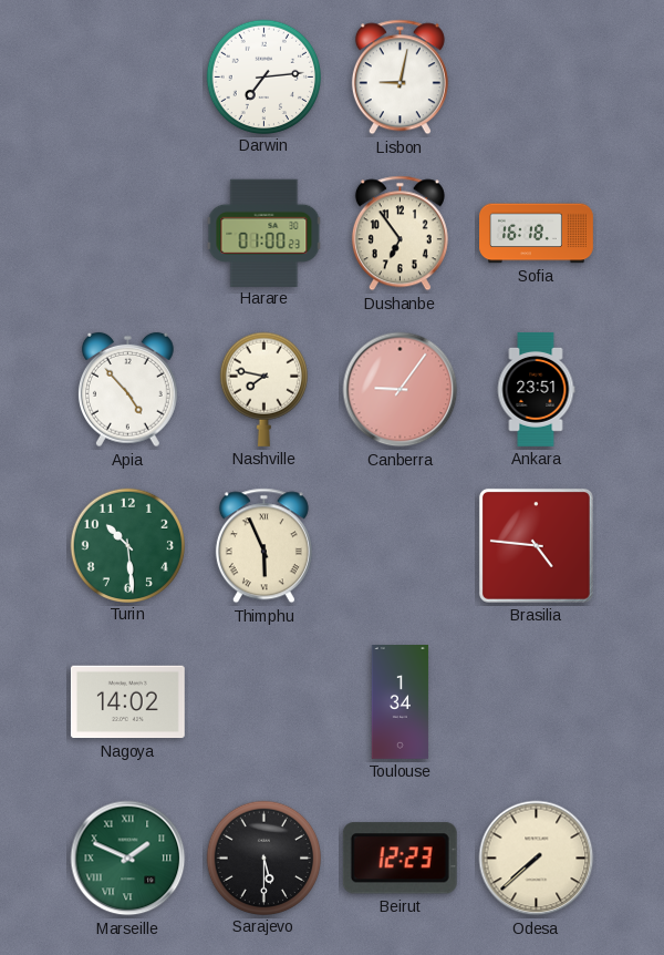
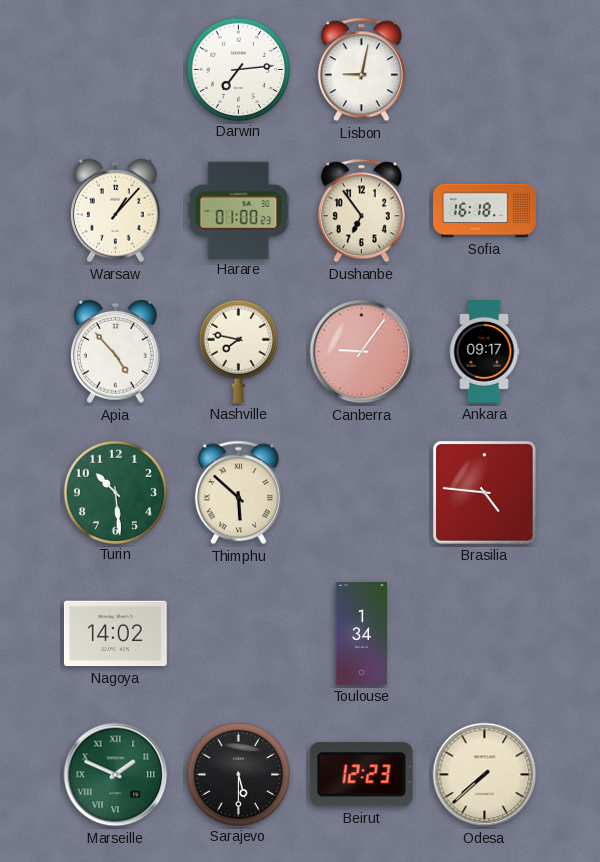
Warsaw: none -> 1:07 (115, 211)
Ankara: 23:51 -> 09:17 (484, 351)
Thimphu: 5:56 -> 5:52 (238, 493)
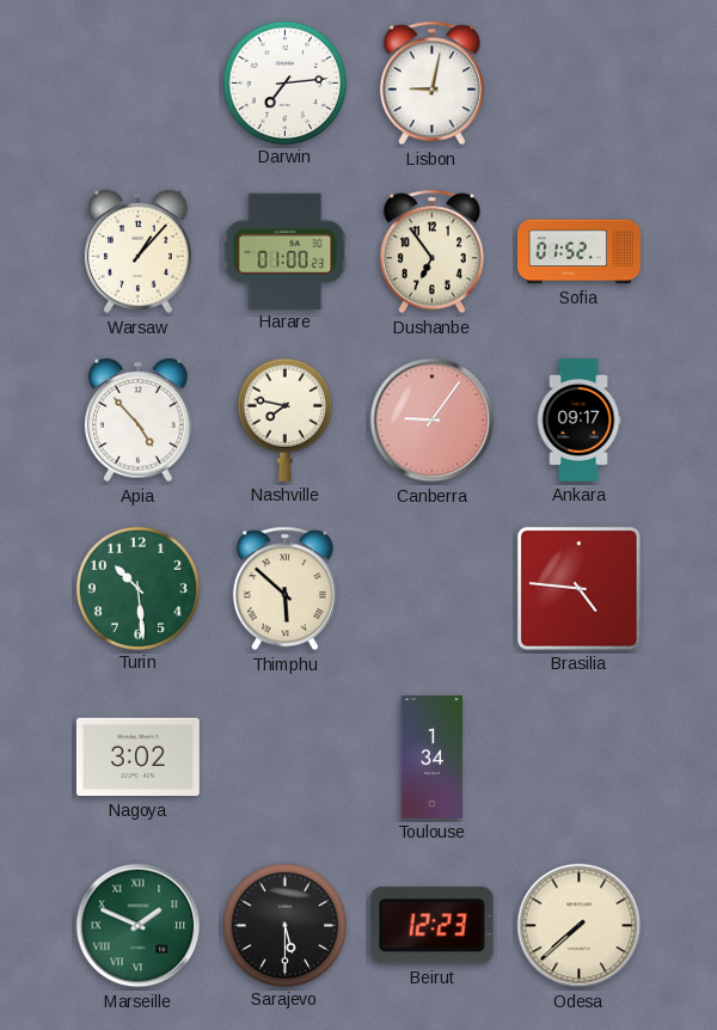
Sofia: 16:18 -> 01:52 (580, 252)
Nagoya: 14:02 -> 3:02 (137, 758)
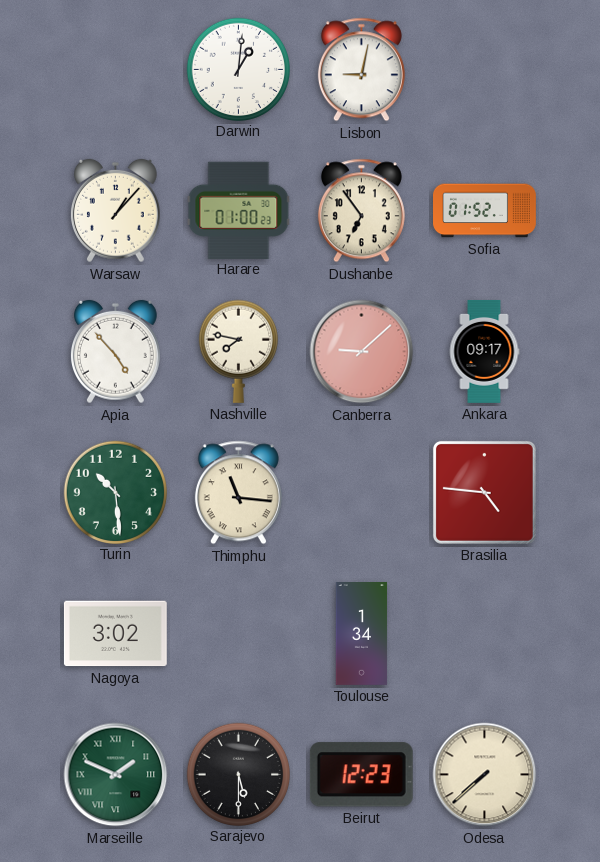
Darwin: 7:14 -> 1:01 (238, 69)
Canberra: 9:06 -> 9:08 (362, 352)
Thimphu: 5:52 -> 11:16 (238, 493)
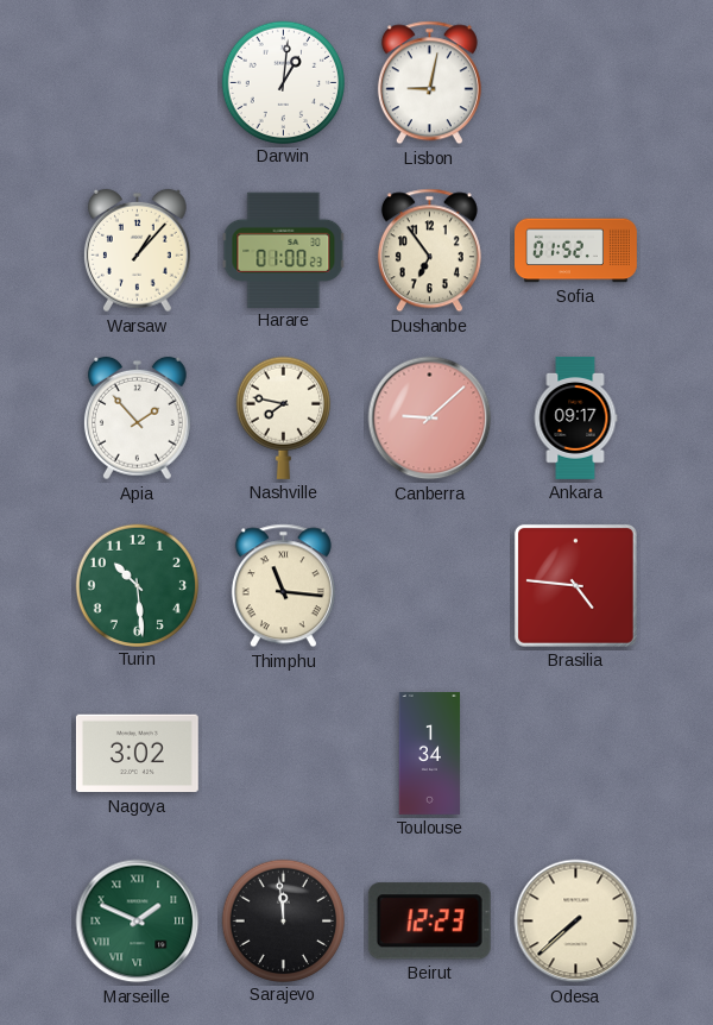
Apia: 4:53 -> 1:53 (137, 419)
Sarajevo: 5:30 -> 11:59 (283, 920)
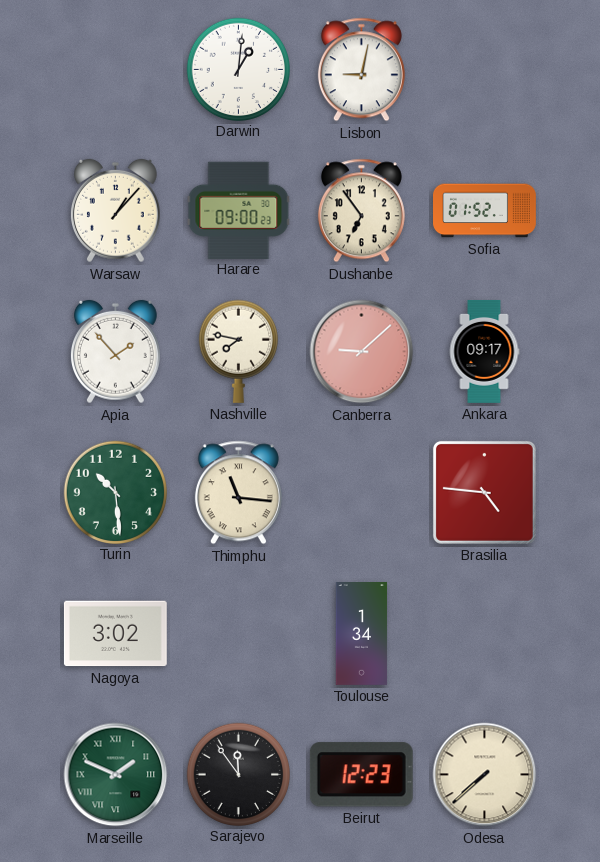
Harare: 01:00 -> 09:00 (239, 210)
Sarajevo: 11:59 -> 11:54 (238, 774)
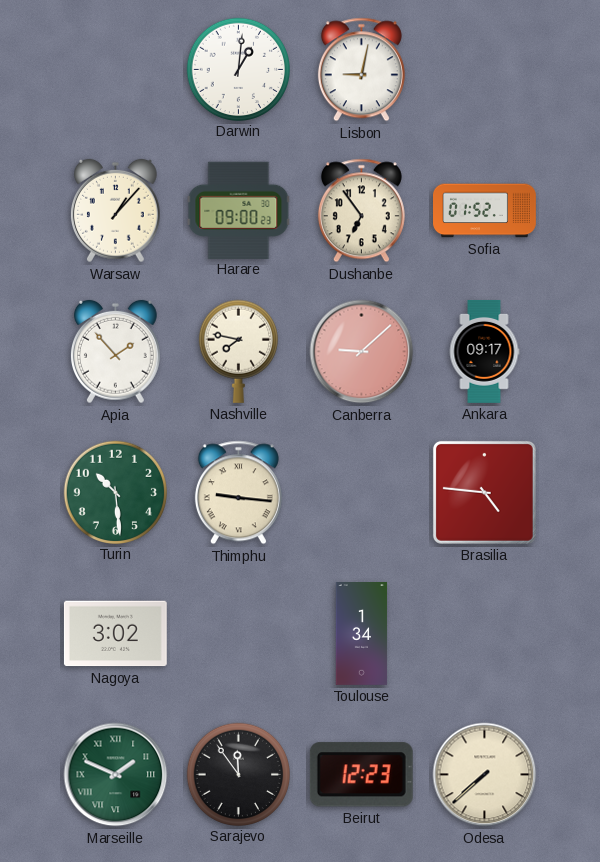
Thimphu: 11:16 -> 9:16 (238, 493)
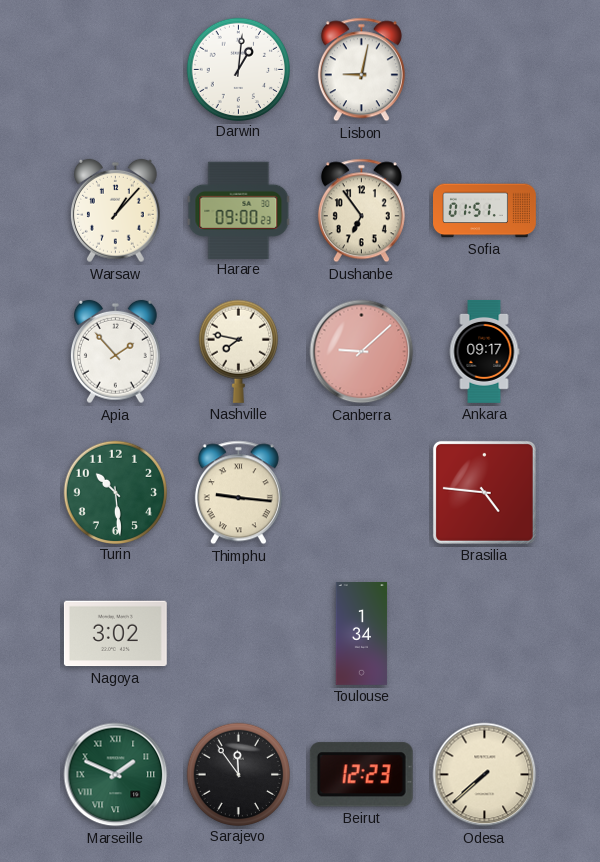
Sofia: 01:52 -> 01:51 (485, 211)
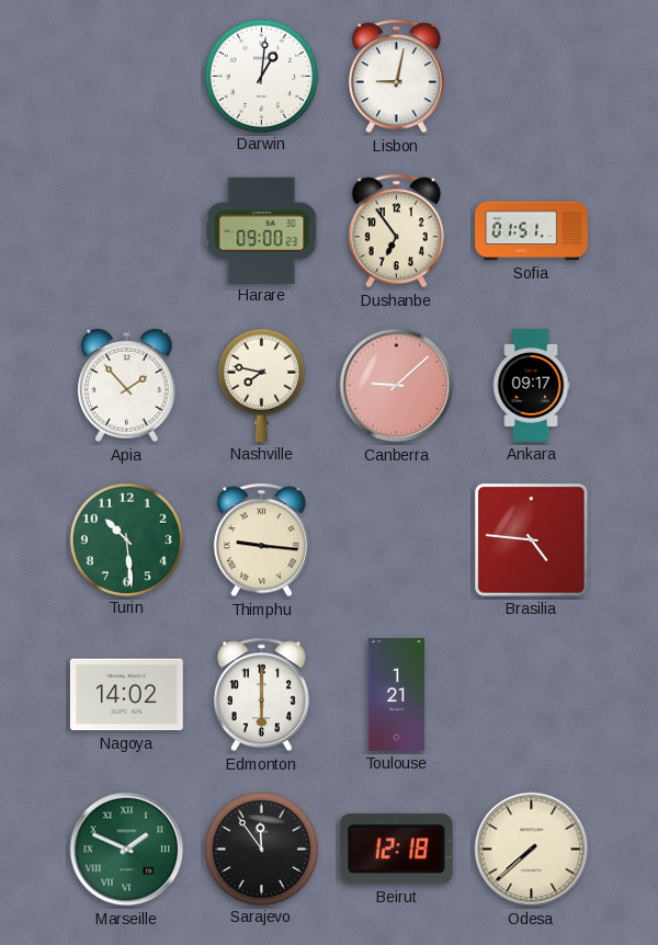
Warsaw: 1:07 -> none (115, 211)
Nagoya: 3:02 -> 14:02 (126, 695)
Edmonton: none -> 6:00 (261, 695)
Toulouse: 1:34 -> 1:21 (397, 695)
Beirut: 12:23 -> 12:18 (396, 850)
